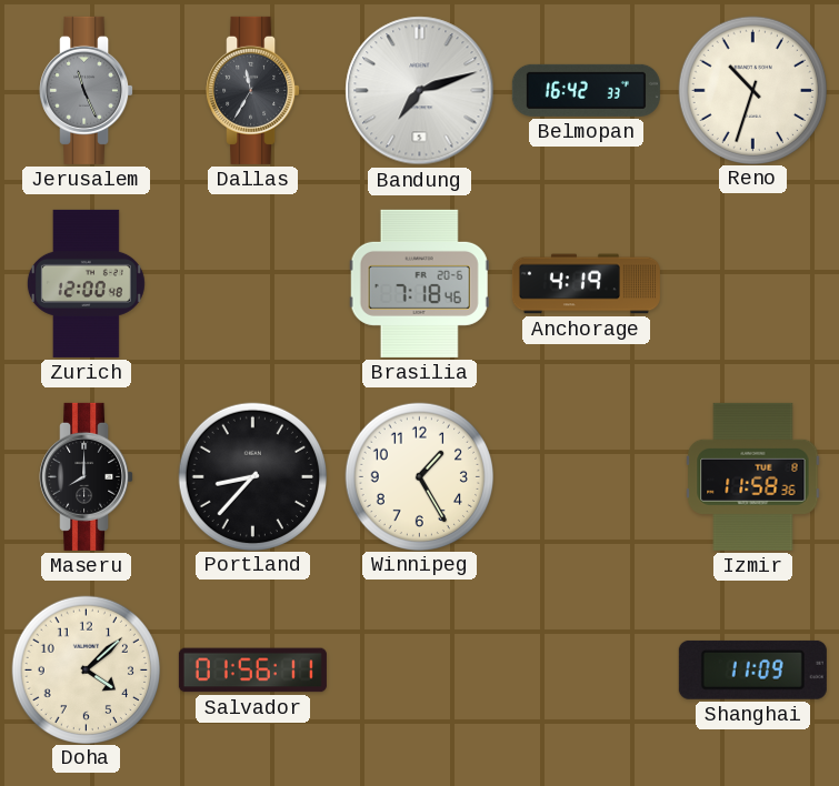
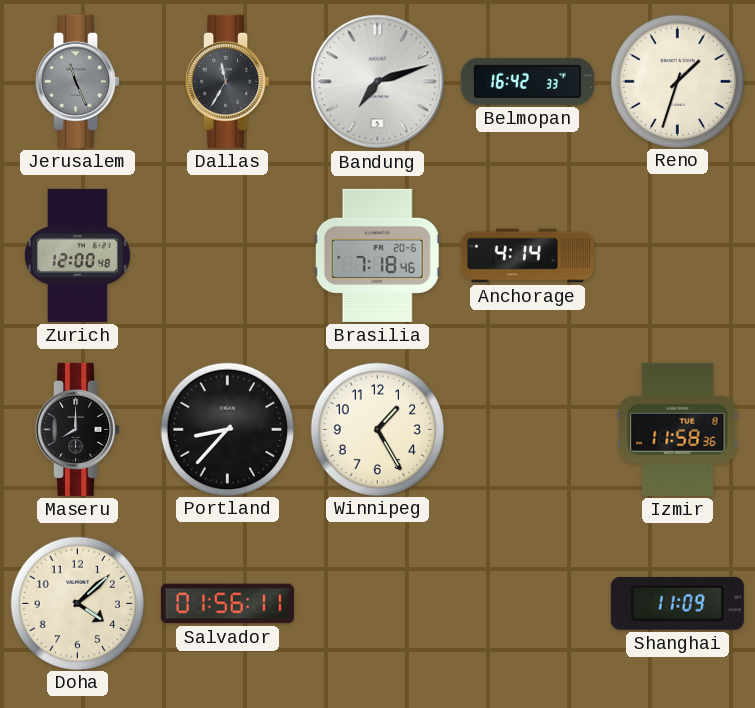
Reno: 10:33 -> 1:33 (677, 81)
Anchorage: 4:19 -> 4:14 (527, 256)
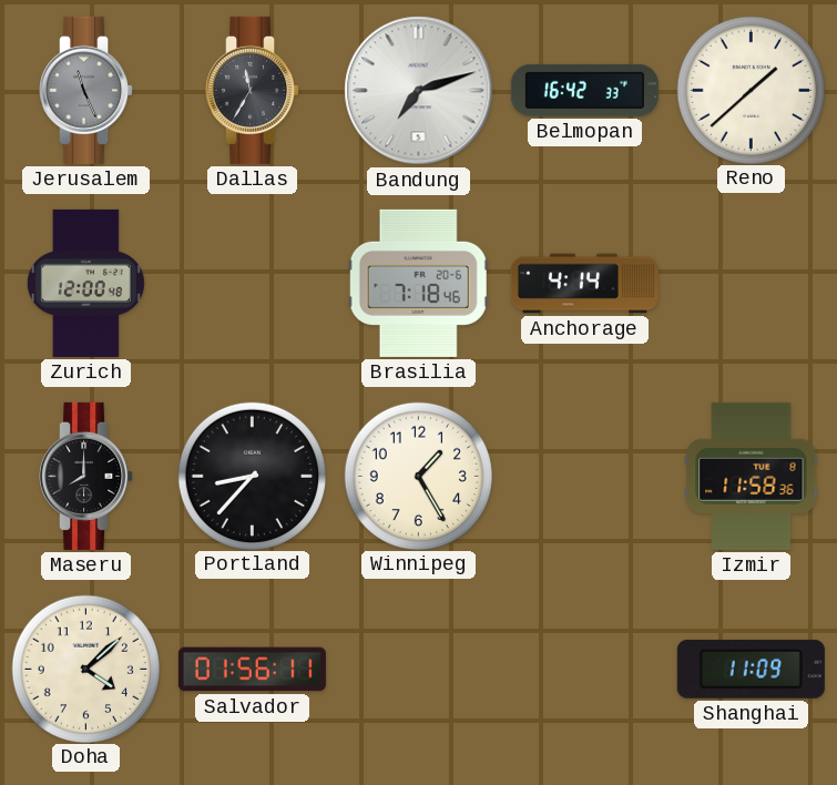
Reno: 1:33 -> 1:38 (751, 90)
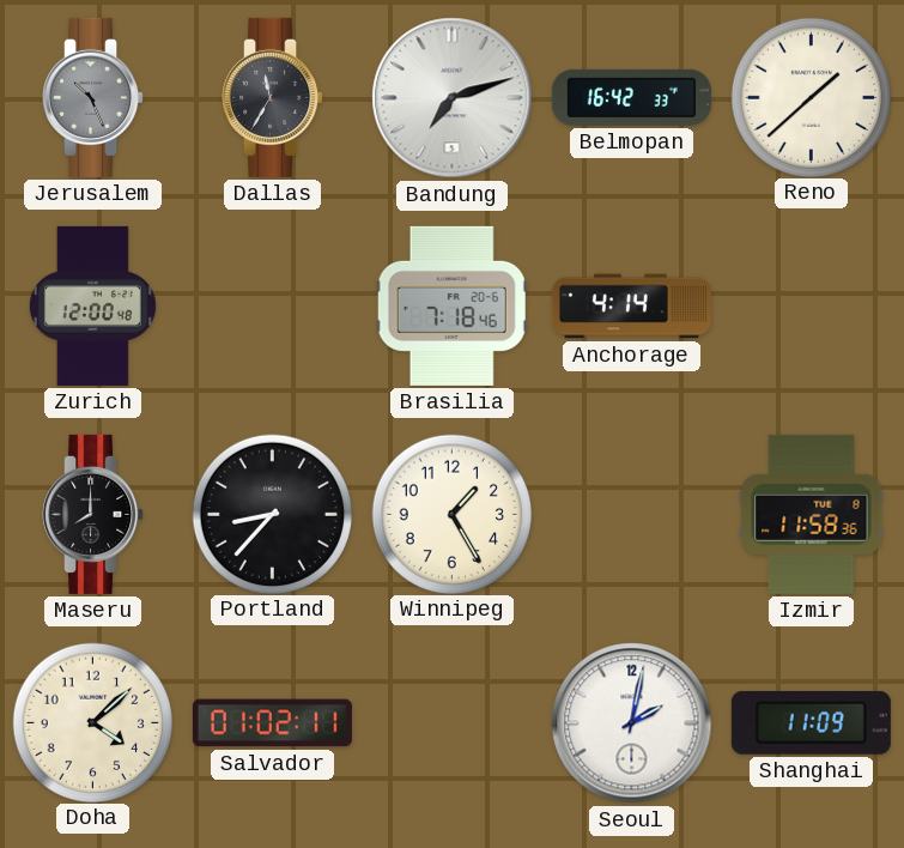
Jerusalem: 11:26 -> 10:26 (93, 97)
Salvador: 01:56 -> 01:02 (272, 723)
Seoul: none -> 2:02 (632, 723)
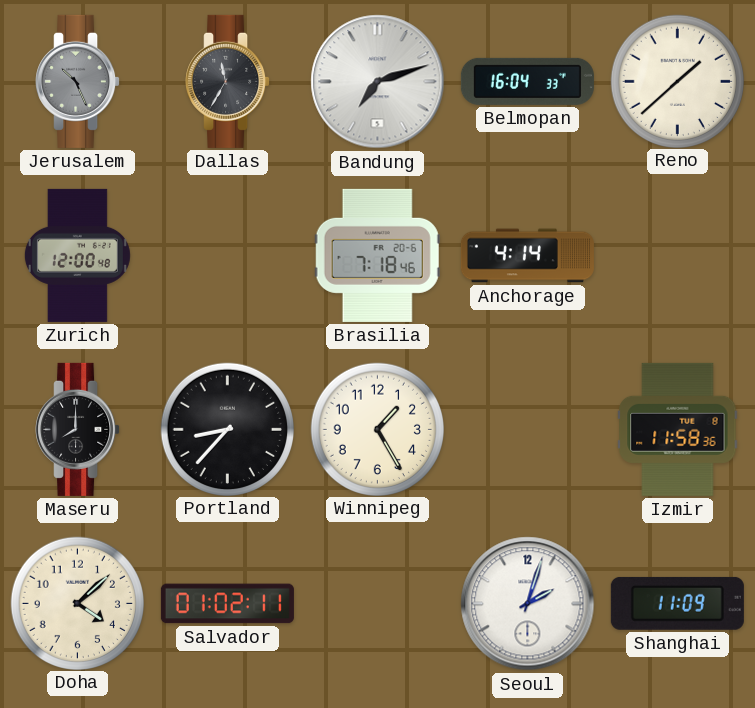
Belmopan: 16:42 -> 16:04 (527, 81)
Seoul: 2:02 -> 2:03 (528, 604)
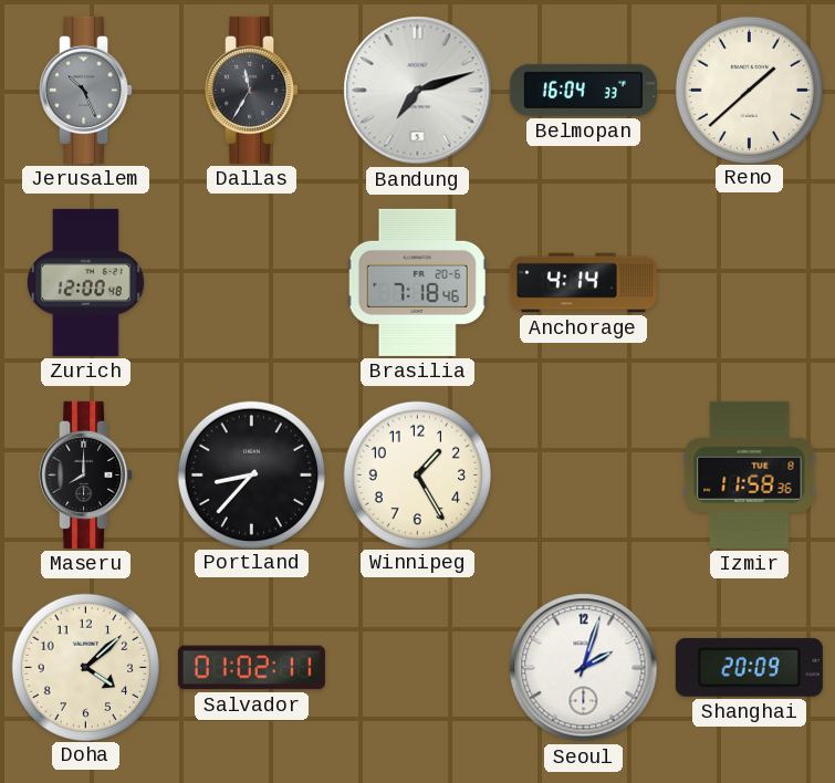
Shanghai: 11:09 -> 20:09 (749, 667)
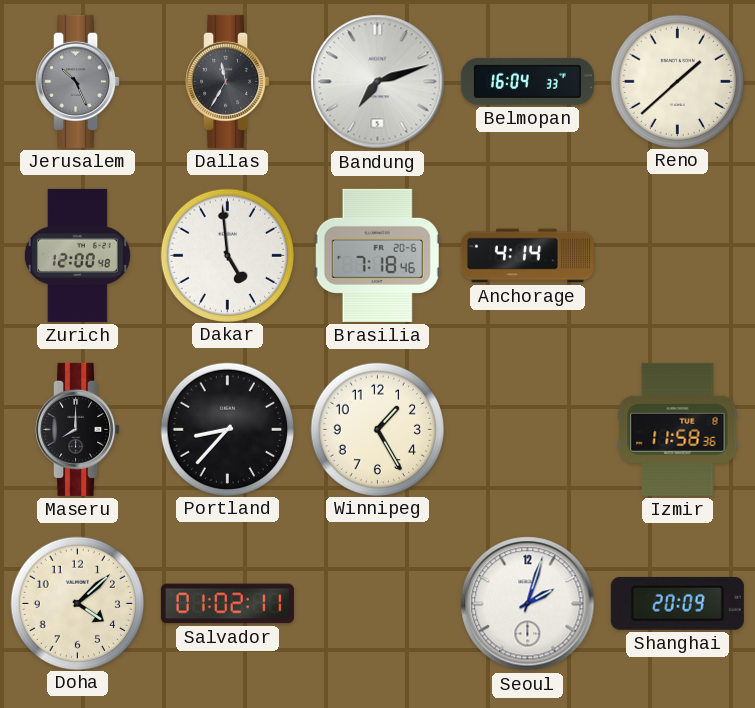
Dakar: none -> 4:59 (227, 255)
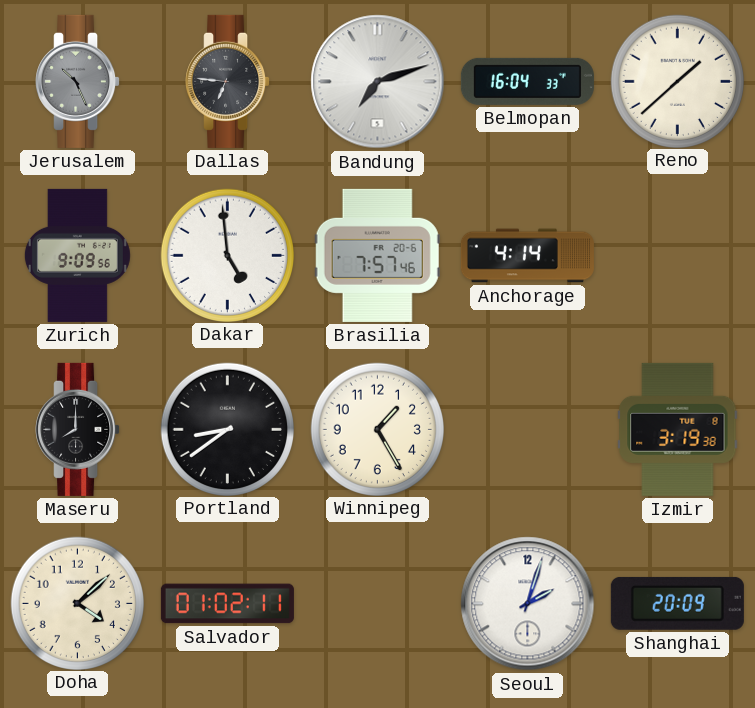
Dallas: 11:35 -> 6:46 (228, 81)
Zurich: 12:00 -> 9:09 (77, 255)
Brasilia: 7:18 -> 7:57 (377, 255)
Portland: 8:37 -> 8:39 (227, 429)
Izmir: 11:58 -> 3:19 (678, 429)
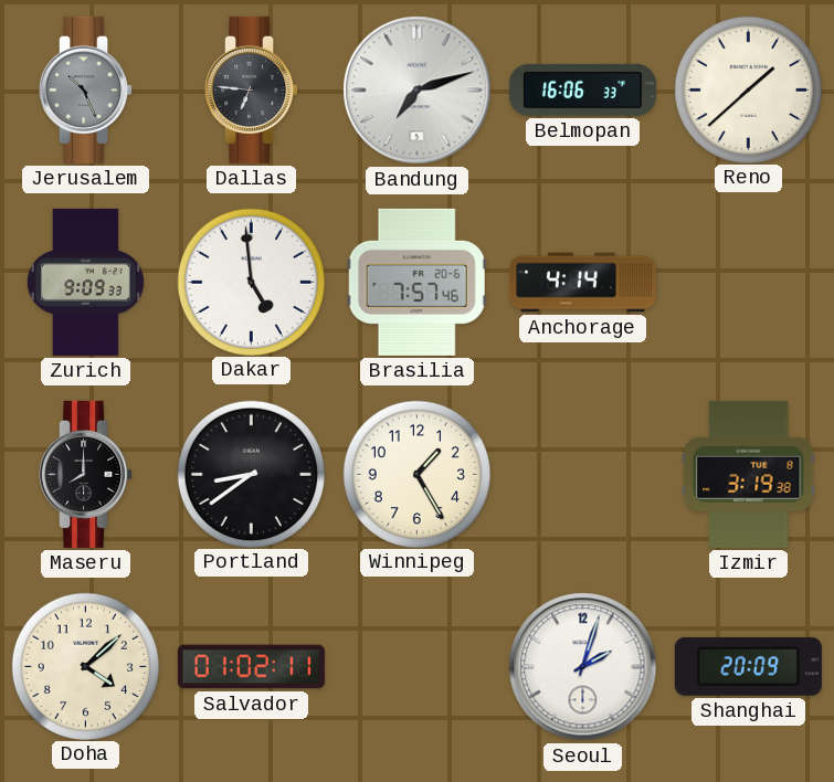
Belmopan: 16:04 -> 16:06 (582, 89)
Zurich: 9:09:56 -> 9:09:33 (85, 282)
